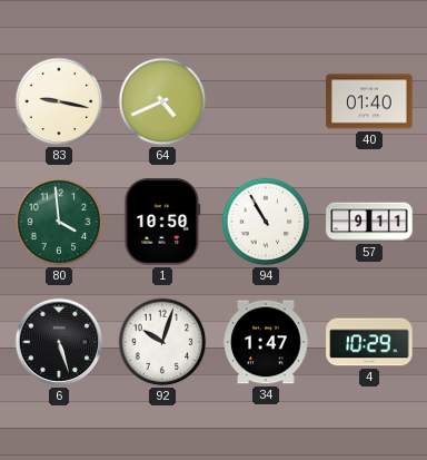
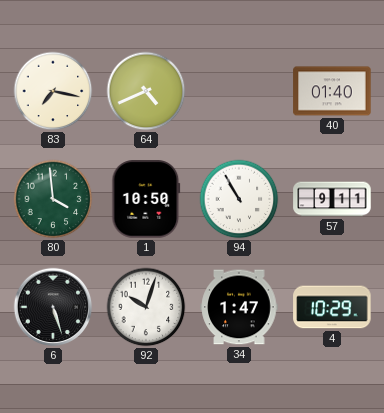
83: 9:17 -> 7:17 (53, 91)
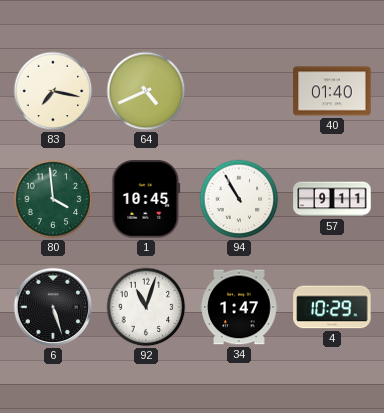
1: 10:50 -> 10:45 (146, 199)
92: 10:03 -> 11:03 (146, 307)
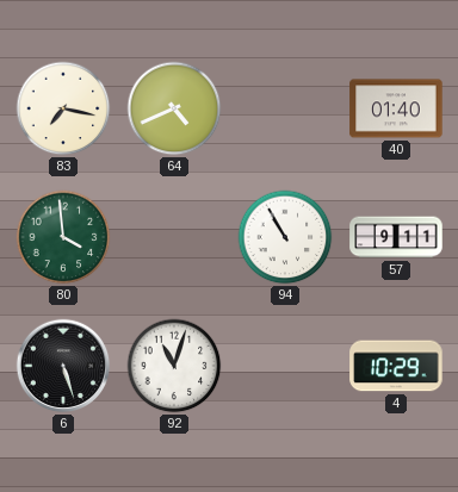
1: 10:45 -> none (146, 199)
34: 1:47 -> none (239, 307)
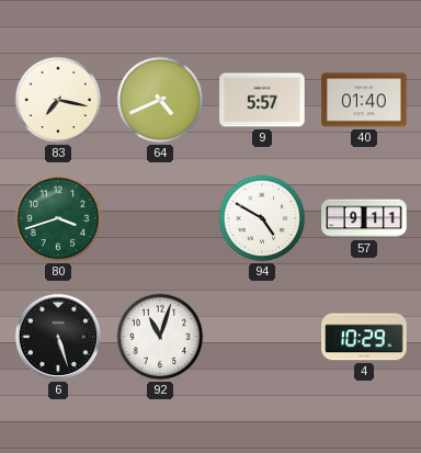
9: none -> 5:57 (262, 100)
80: 3:59 -> 3:42 (58, 218)
94: 10:55 -> 4:50 (262, 218)
